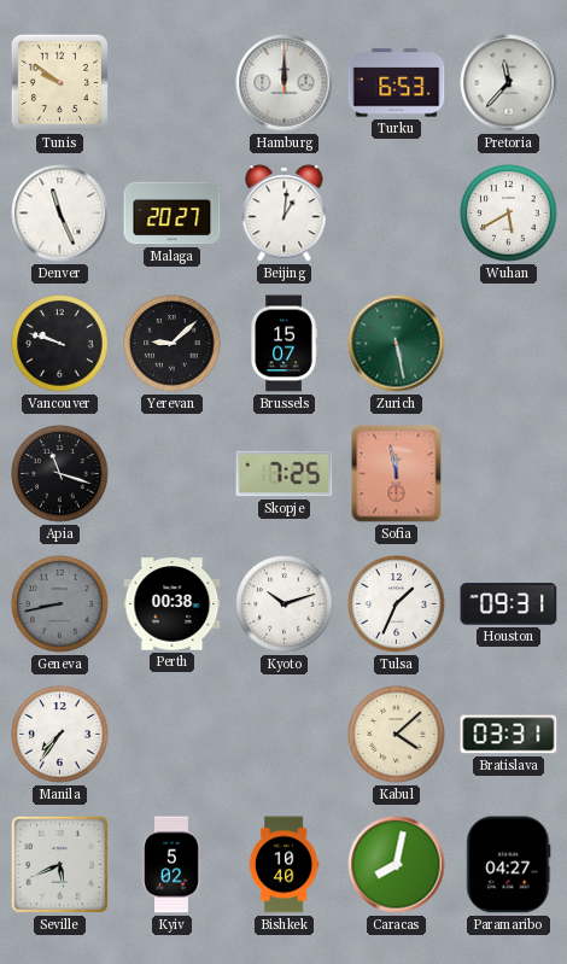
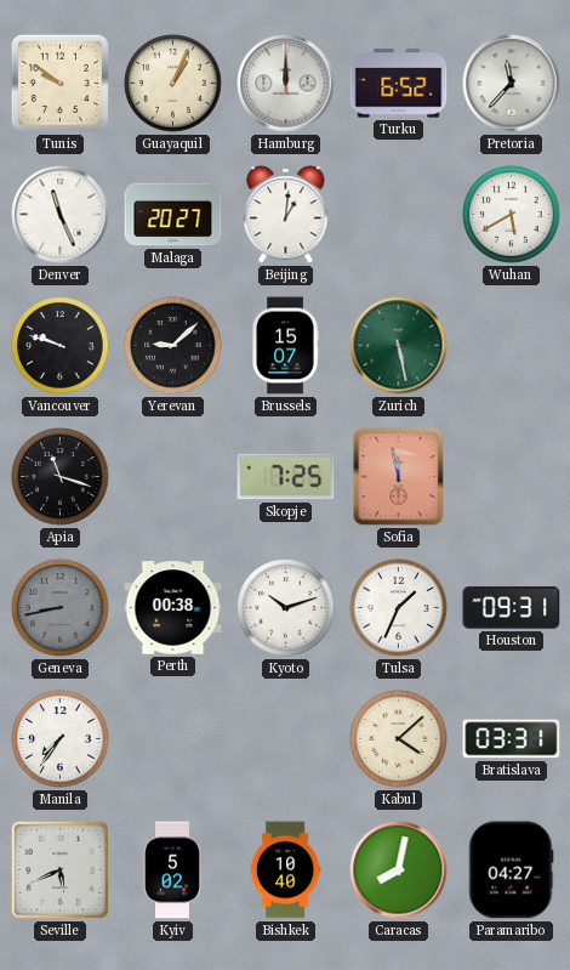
Guayaquil: none -> 1:04 (173, 84)
Turku: 6:53 -> 6:52 (399, 84)
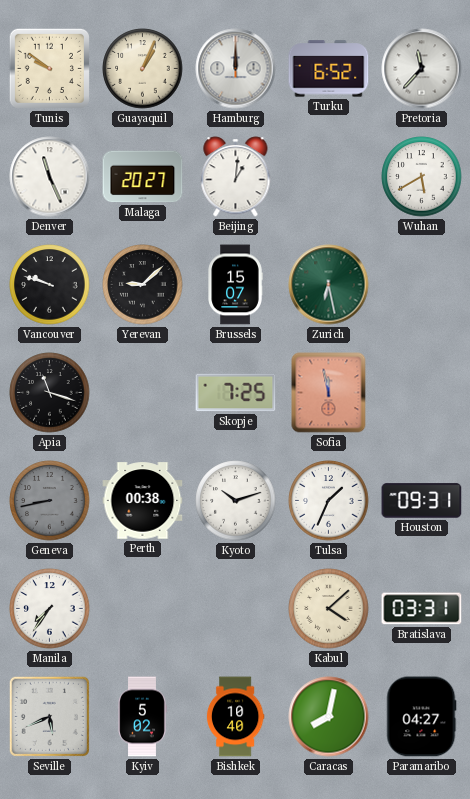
Zurich: 5:28 -> 6:28 (329, 285)
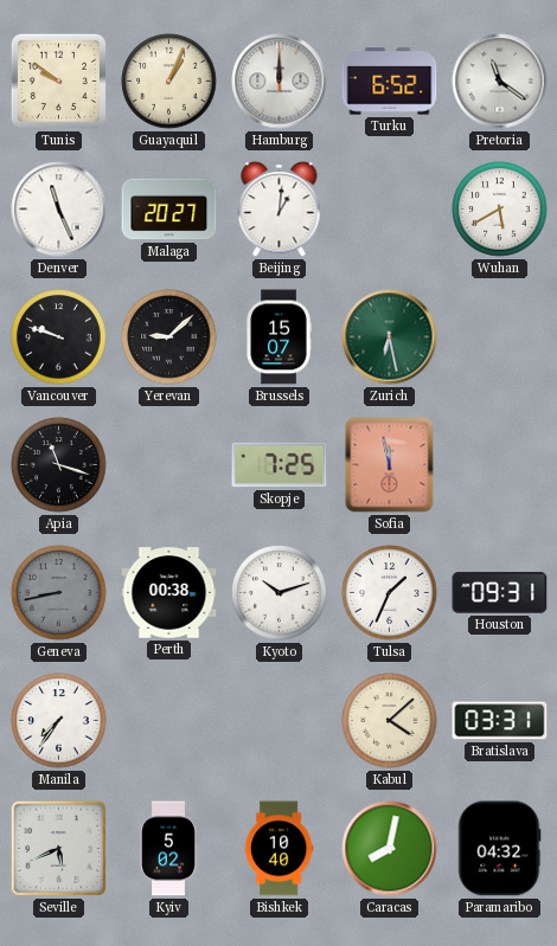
Pretoria: 11:37 -> 11:21 (500, 82)
Paramaribo: 04:27 -> 04:32 (499, 849)
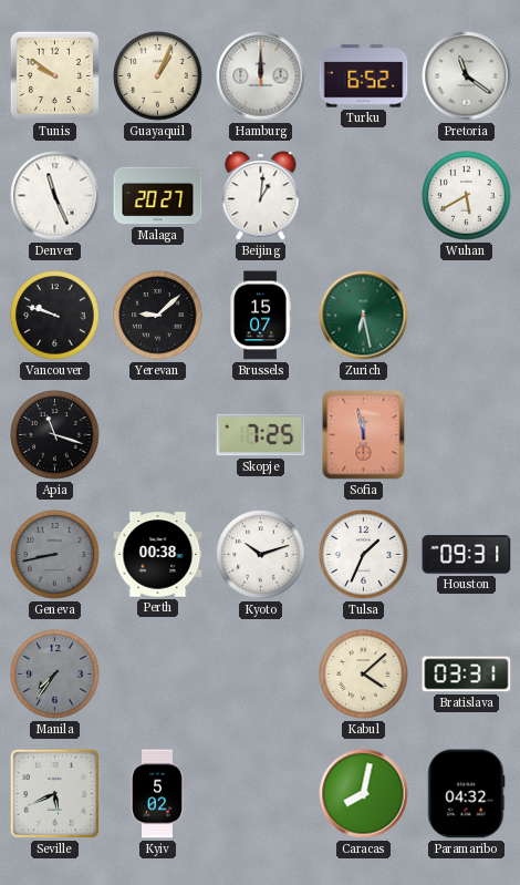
Manila dial: white -> grey (55, 675)
Bishkek: 10:40 -> none (278, 849)
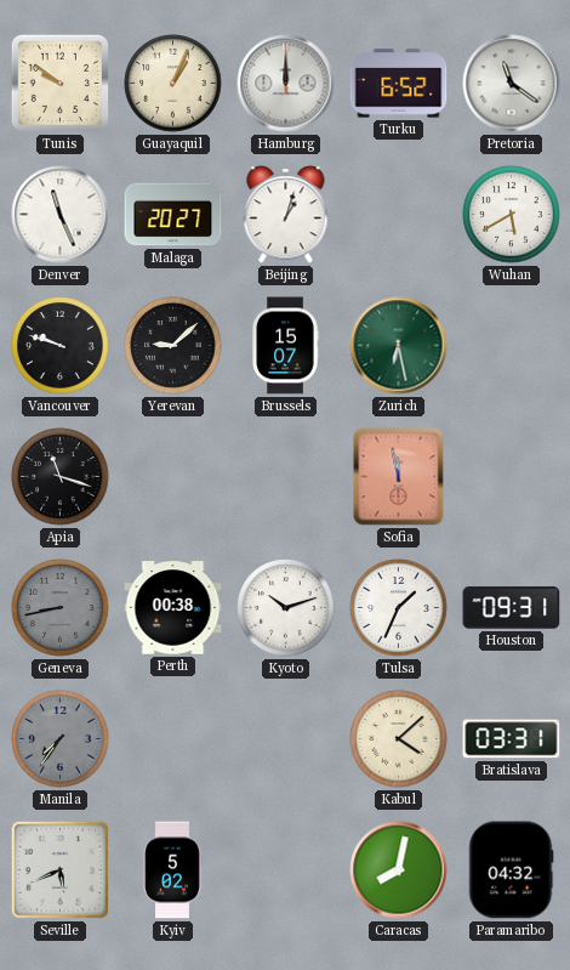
Beijing: 1:01 -> 1:03 (286, 215)
Skopje: 7:25 -> none (261, 435)
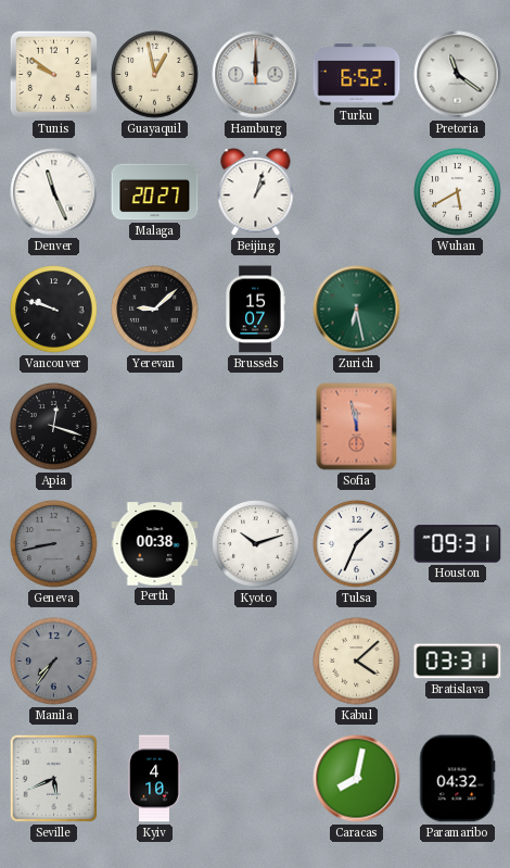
Guayaquil: 1:04 -> 12:58 (155, 75)
Apia: 11:18 -> 12:18 (54, 427)
Kyiv: 5:02 -> 4:10 (154, 779)
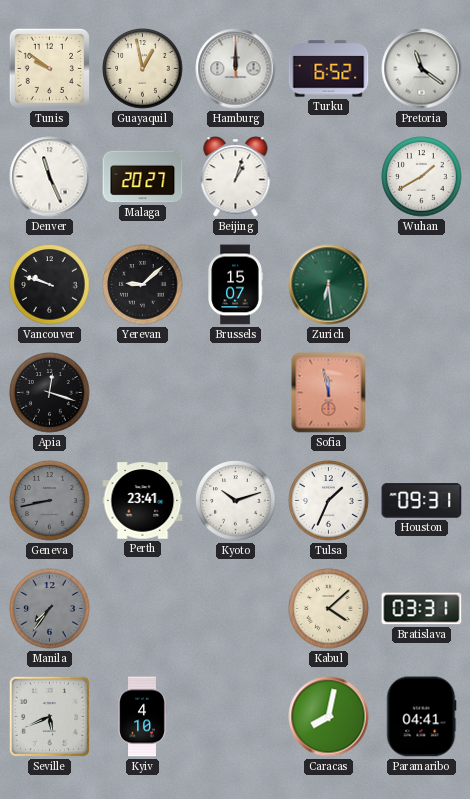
Wuhan: 5:40 -> 1:40 (422, 177)
Zurich: 6:28 -> 6:29 (329, 285)
Perth: 00:38 -> 23:41 (143, 501)
Paramaribo: 04:32 -> 04:41 (421, 717)
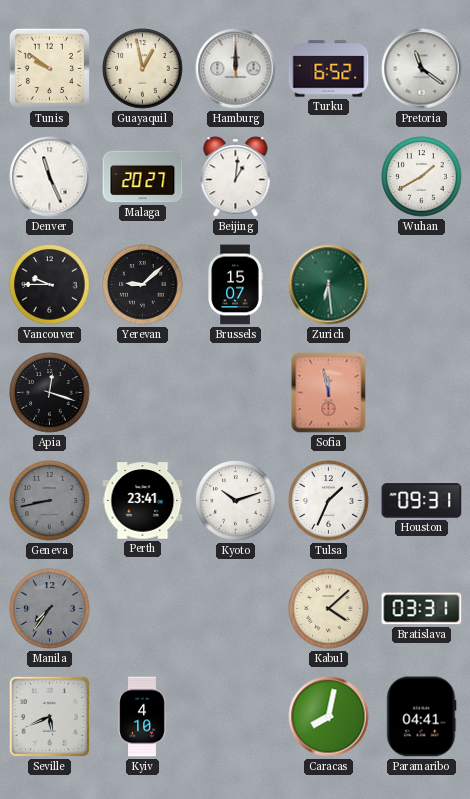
Beijing: 1:03 -> 1:01 (236, 177)
Vancouver: 9:48 -> 9:45 (50, 285)
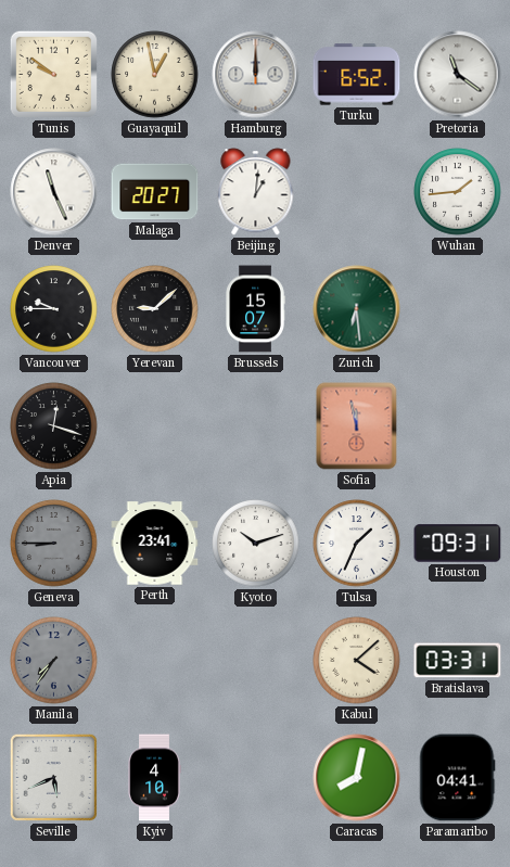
Wuhan: 1:40 -> 1:44 (458, 192)
Geneva: 8:43 -> 8:45 (54, 544)
